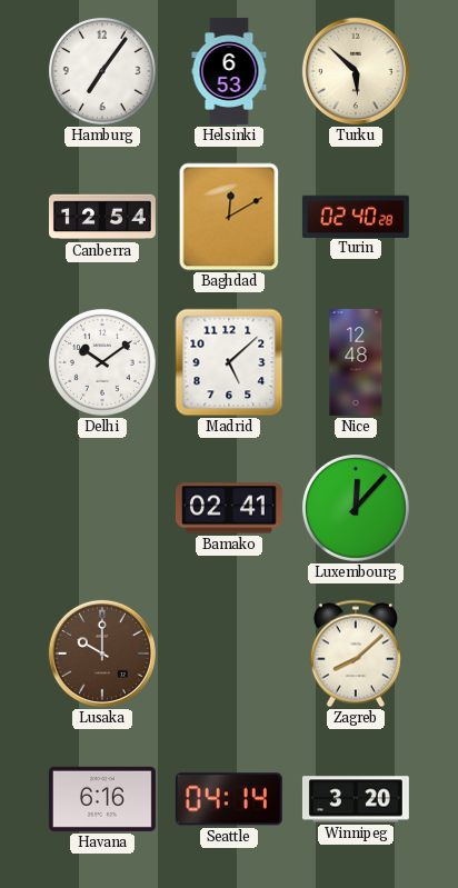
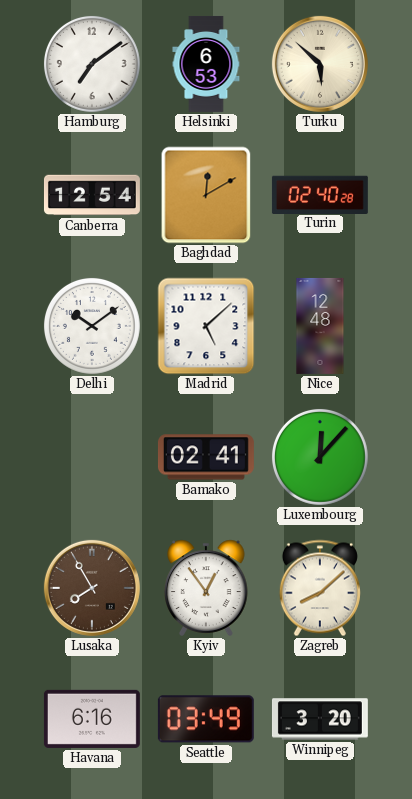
Hamburg: 7:06 -> 7:09 (92, 64)
Lusaka: 10:00 -> 7:55 (92, 588)
Kyiv: none -> 12:54 (206, 588)
Seattle: 04:14 -> 03:49 (206, 719)
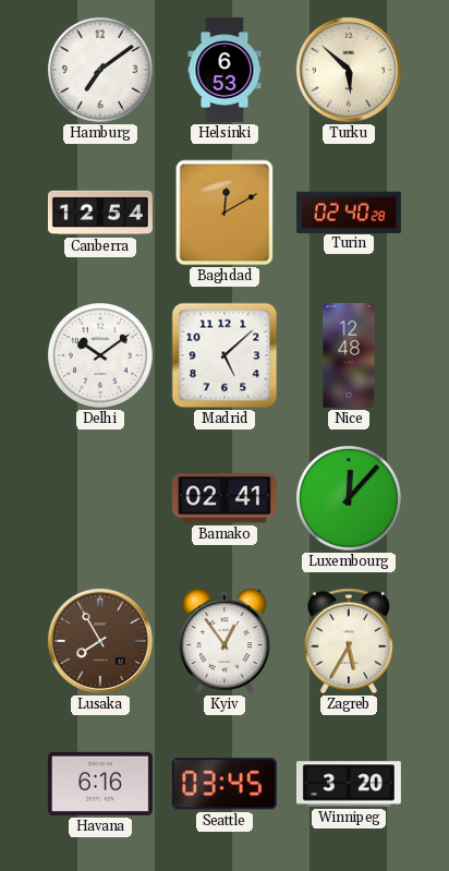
Zagreb: 8:08 -> 5:35 (349, 641)
Seattle: 03:49 -> 03:45 (225, 784)
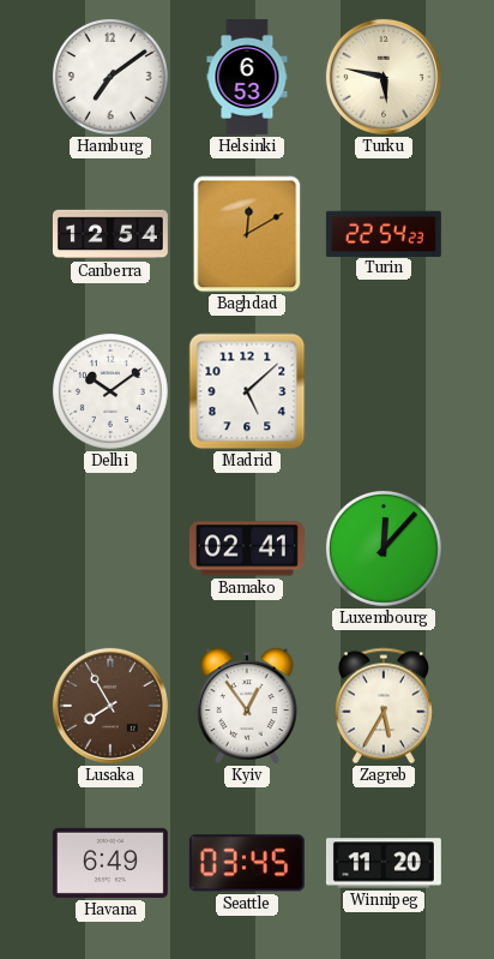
Turku: 5:52 -> 5:47 (384, 77)
Turin: 02:40 -> 22:54 (384, 233)
Nice: 12:48 -> none (349, 355)
Havana: 6:16 -> 6:49 (110, 863)
Winnipeg: 3:20 -> 11:20 (384, 863)
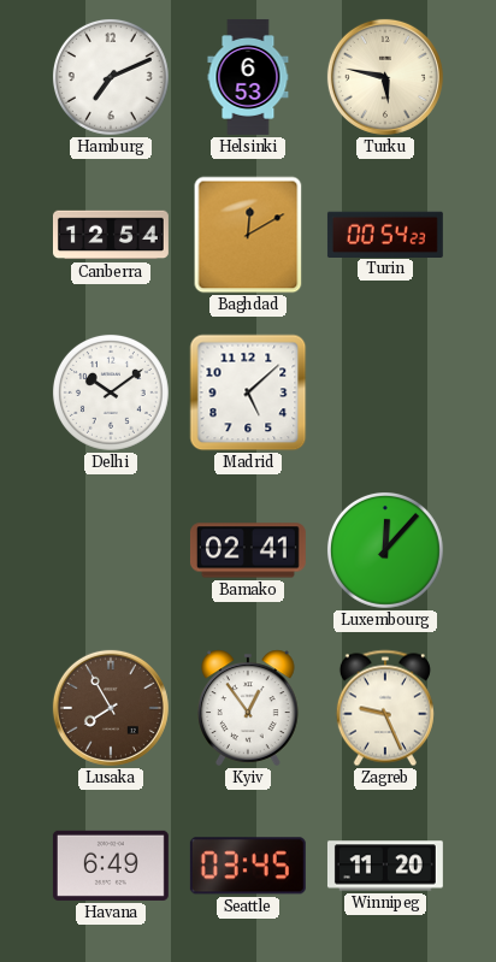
Hamburg: 7:09 -> 7:11 (111, 77)
Turin: 22:54 -> 00:54 (385, 234)
Zagreb: 5:35 -> 9:26 (385, 708)
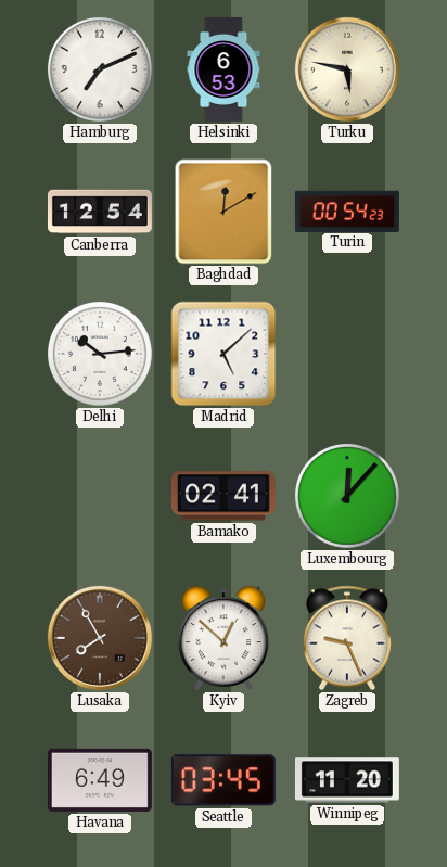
Delhi: 10:09 -> 10:14 (100, 354)
Kyiv: 12:54 -> 12:52 (224, 638)
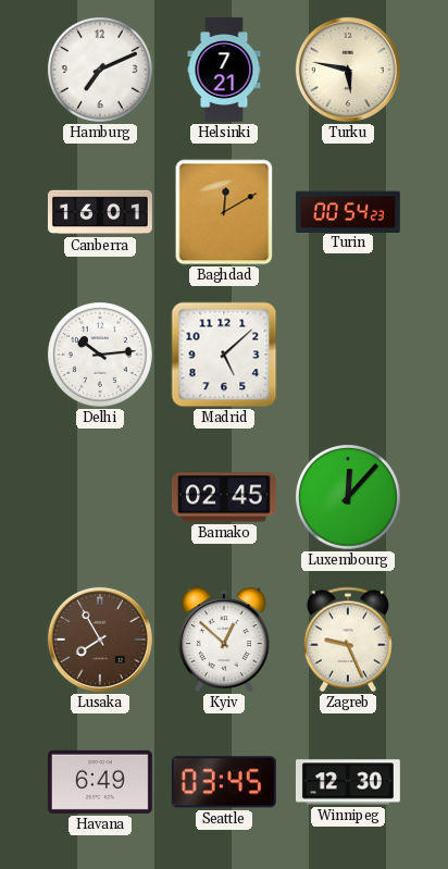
Helsinki: 6:53 -> 7:21 (224, 70)
Canberra: 12:54 -> 16:01 (100, 212)
Bamako: 02:41 -> 02:45 (224, 497)
Winnipeg: 11:20 -> 12:30 (348, 782)
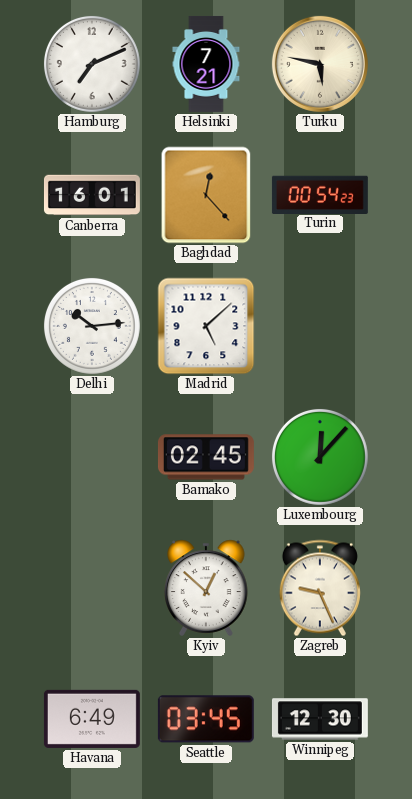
Baghdad: 12:10 -> 12:23 (206, 195)
Lusaka: 7:55 -> none (100, 640)
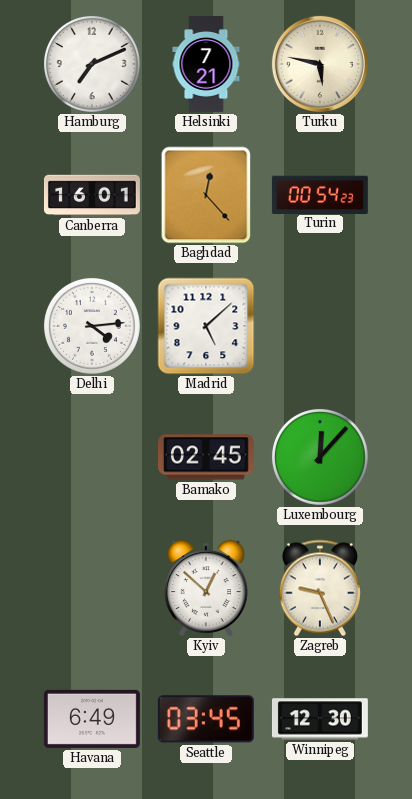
Delhi: 10:14 -> 4:14 (92, 326)
